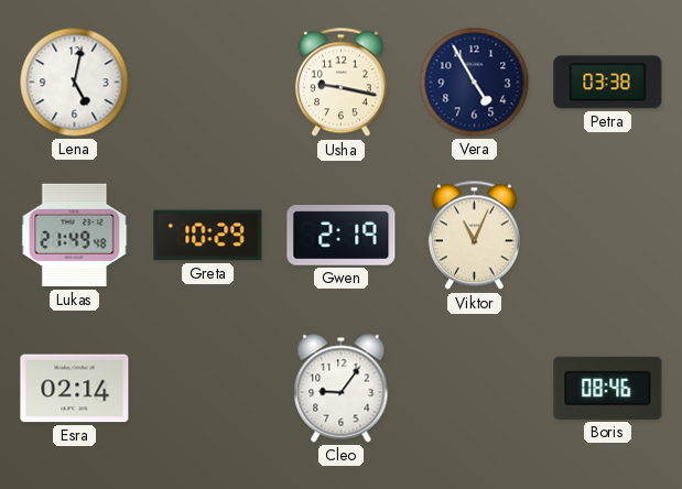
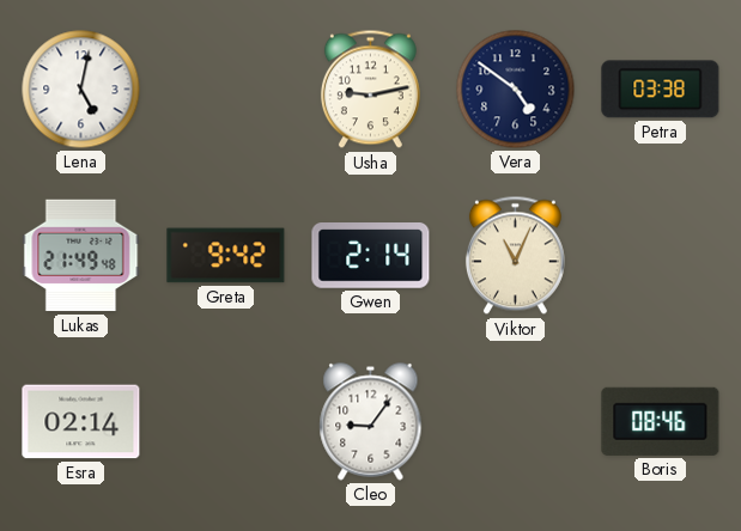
Usha: 9:17 -> 9:13 (370, 90)
Vera: 4:55 -> 4:51 (516, 90)
Greta: 10:29 -> 9:42 (226, 256)
Gwen: 2:19 -> 2:14 (371, 256)
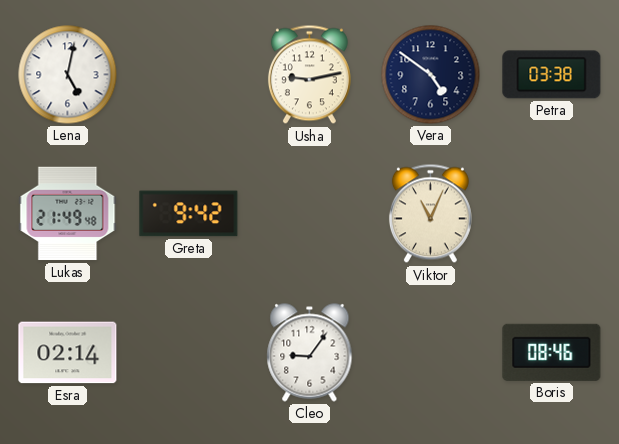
Gwen: 2:14 -> none (371, 256)
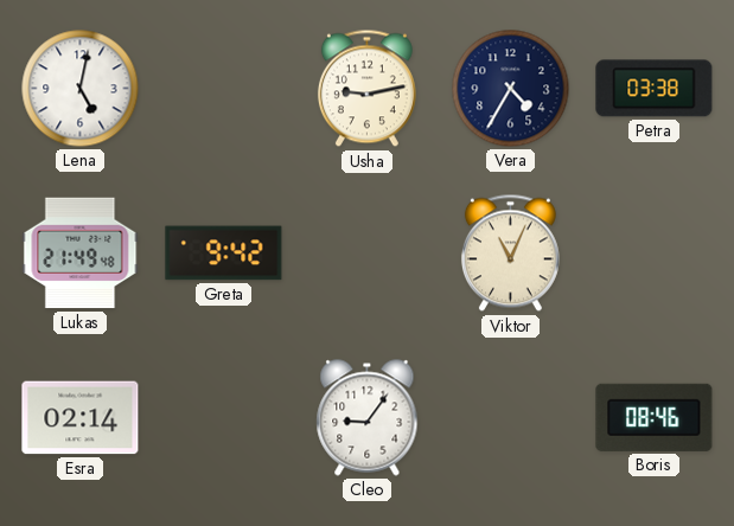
Vera: 4:51 -> 4:35 (511, 89)
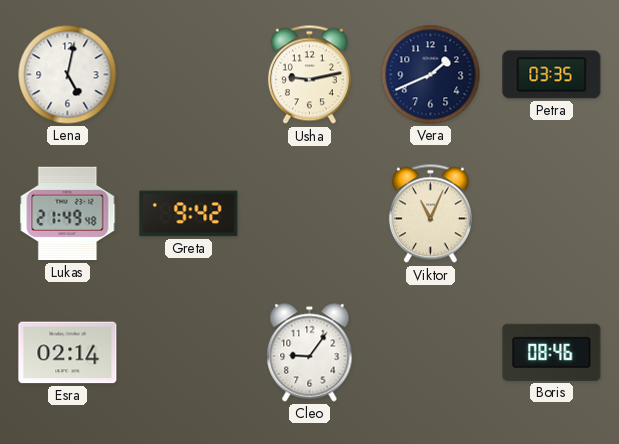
Vera: 4:35 -> 1:41 (431, 75)
Petra: 03:38 -> 03:35 (552, 75)
